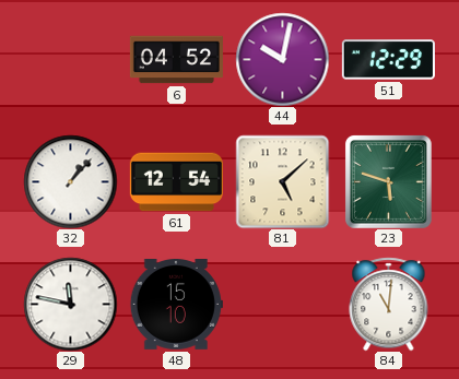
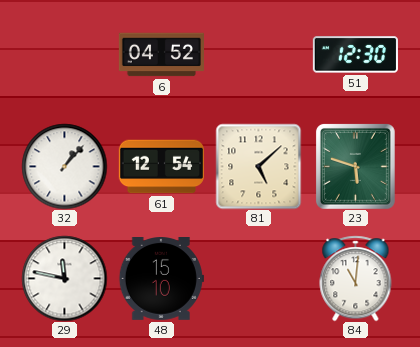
44: 10:02 -> none (282, 59)
51: 12:29 -> 12:30 (355, 55)
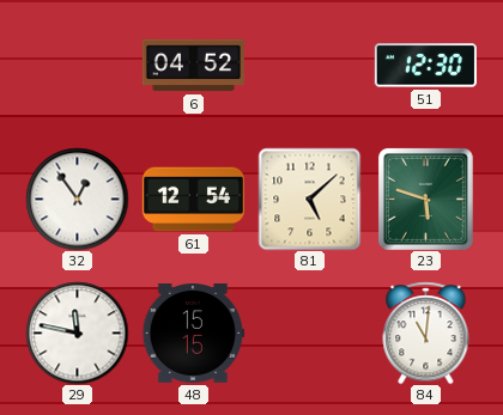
32: 1:07 -> 12:54 (77, 199)
48: 15:10 -> 15:15 (193, 334)
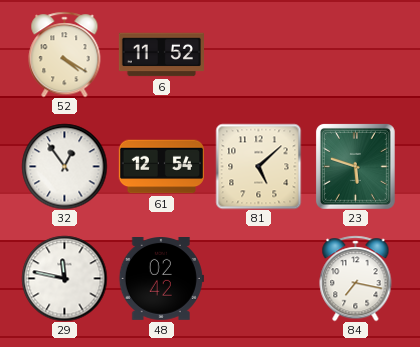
52: none -> 4:20 (65, 54)
6: 04:52 -> 11:52 (161, 55)
51: 12:30 -> none (425, 66)
48: 15:15 -> 02:42 (161, 279)
84: 11:01 -> 7:17 (356, 278)
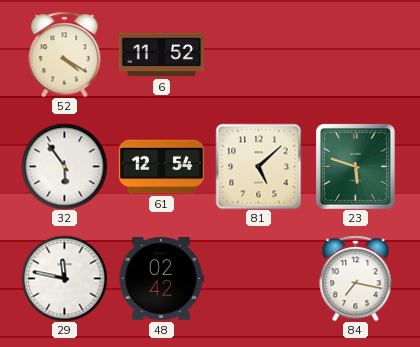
32: 12:54 -> 5:54 (64, 166)
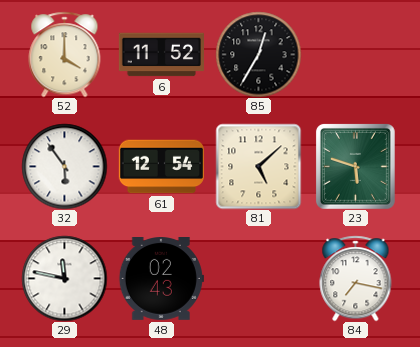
52: 4:20 -> 4:00 (65, 54)
85: none -> 12:35 (258, 54)
48: 02:42 -> 02:43 (161, 279)
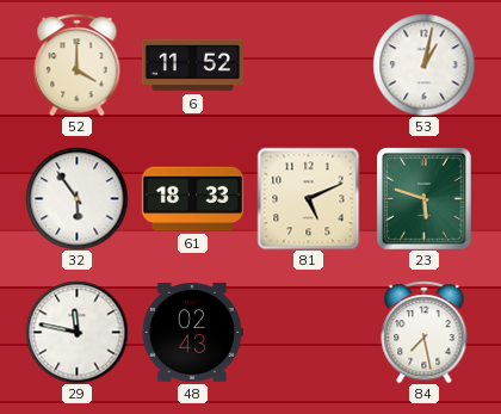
85: 12:35 -> none (258, 54)
53: none -> 1:02 (423, 64)
61: 12:54 -> 18:33 (192, 199)
81: 5:08 -> 5:11 (308, 198)
84: 7:17 -> 7:28 (425, 332)
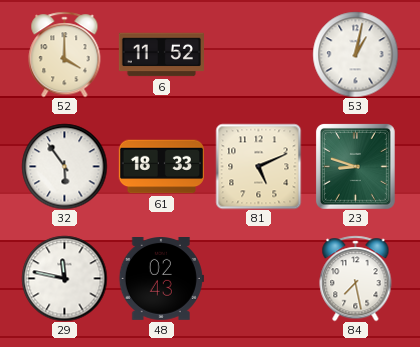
23: 5:48 -> 8:48 (355, 166)
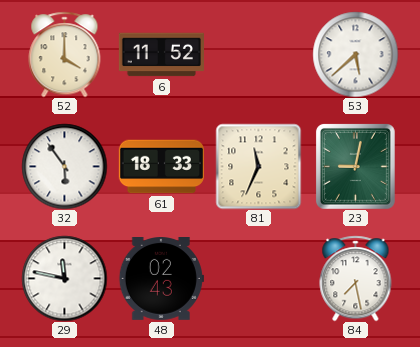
53: 1:02 -> 5:38 (355, 54)
81: 5:11 -> 11:34 (258, 166)
23: 8:48 -> 9:02 (355, 166)
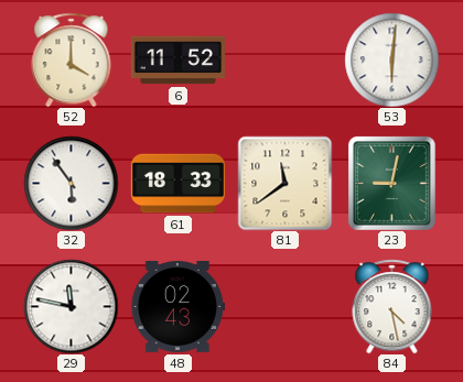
53: 5:38 -> 6:01 (391, 59)
81: 11:34 -> 11:39 (284, 183)
84: 7:28 -> 4:28 (392, 306)
